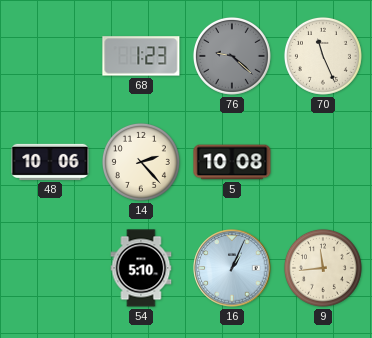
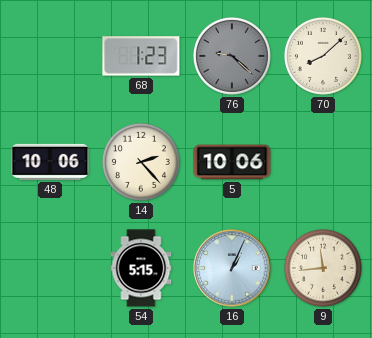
70: 11:26 -> 8:08 (323, 56)
5: 10:08 -> 10:06 (232, 162)
54: 5:10 -> 5:15 (141, 268)
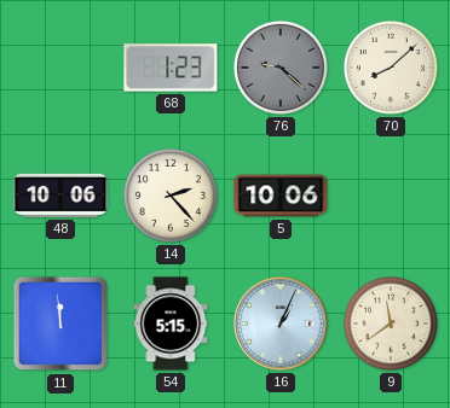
11: none -> 11:59 (60, 324)
9: 11:44 -> 11:39 (391, 324)
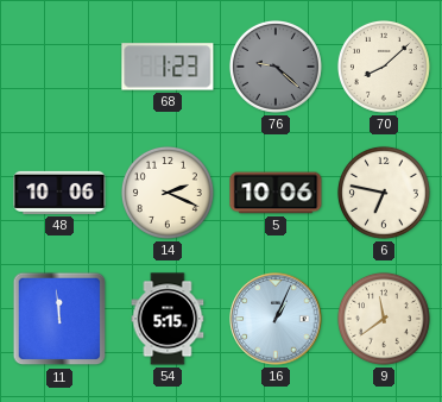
14: 2:23 -> 2:19 (168, 193)
6: none -> 6:47 (384, 193)
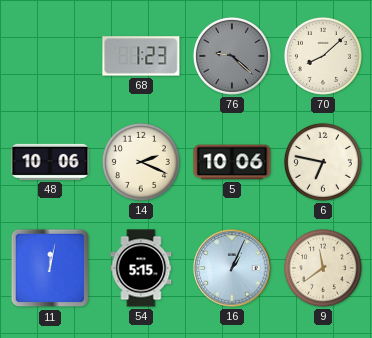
11: 11:59 -> 12:02 (50, 268)
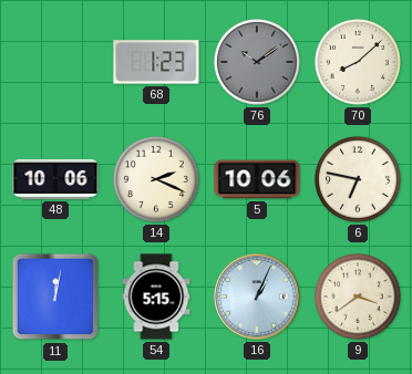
76: 9:22 -> 10:09 (257, 62)
9: 11:39 -> 3:39 (358, 297)
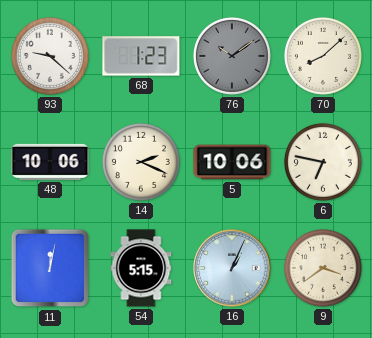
93: none -> 9:22 (50, 56)
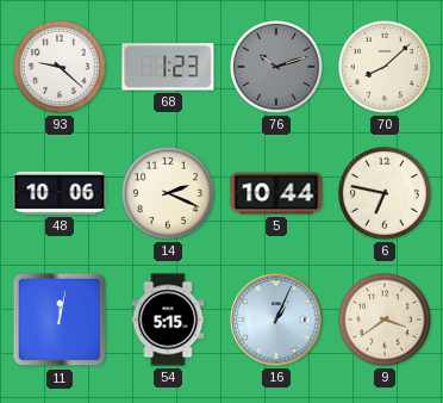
76: 10:09 -> 10:12 (276, 67)
5: 10:06 -> 10:44 (276, 193)
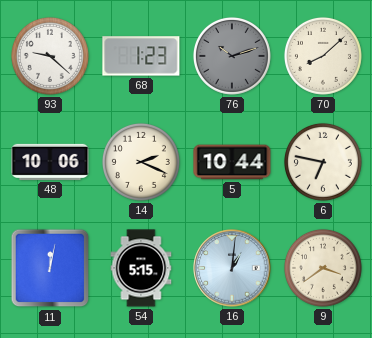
16: 1:04 -> 1:01 (232, 268)
